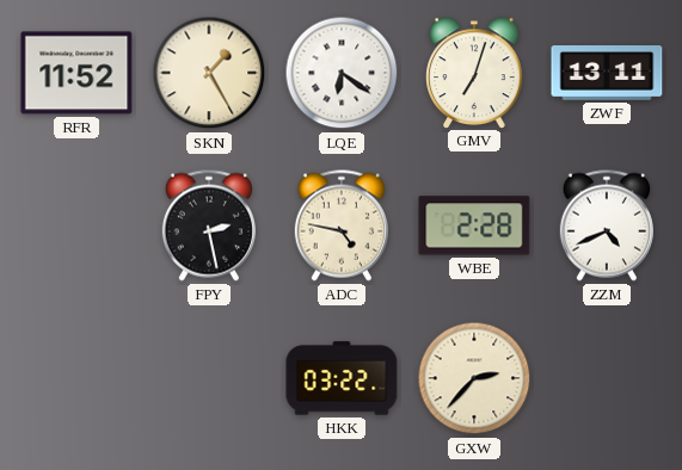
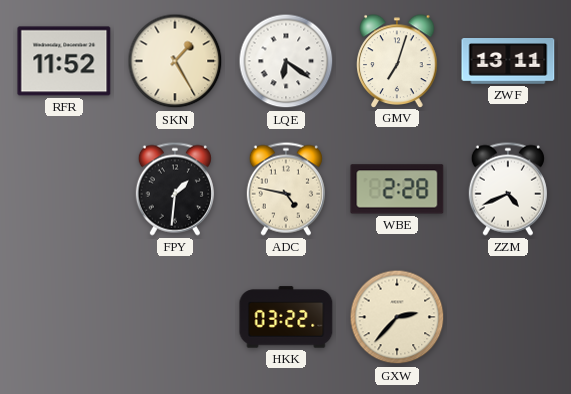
FPY: 2:28 -> 1:31 (175, 189)
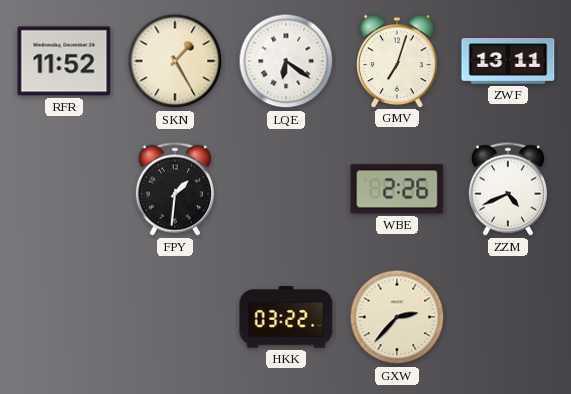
ADC: 4:47 -> none (286, 189)
WBE: 2:28 -> 2:26 (397, 189)
